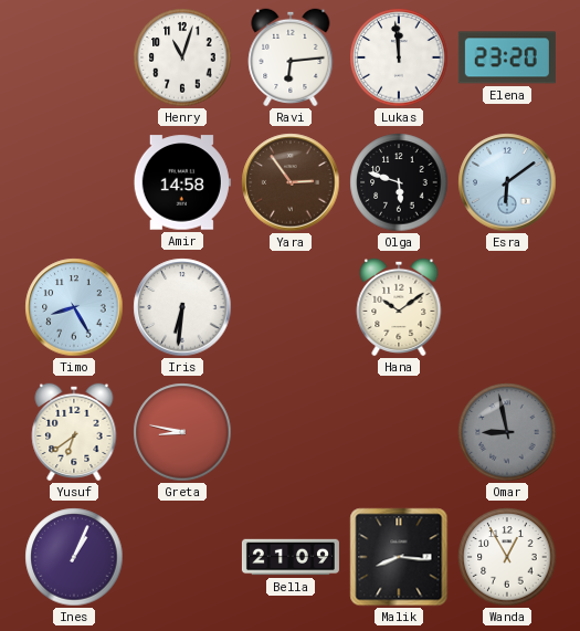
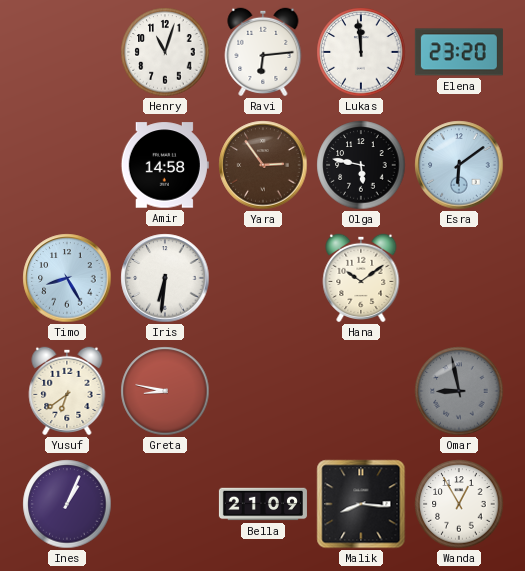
Olga: 5:48 -> 5:47 (361, 165)
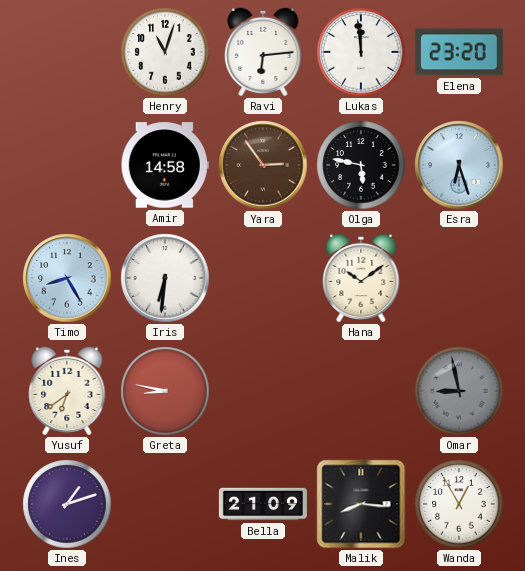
Esra: 6:09 -> 6:27 (459, 165)
Ines: 1:04 -> 1:12 (67, 504)
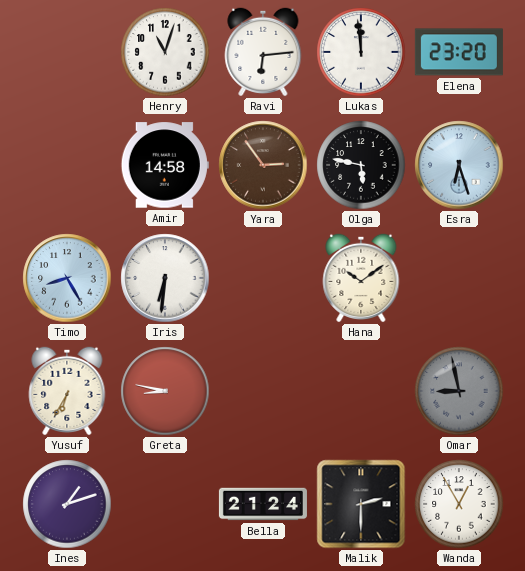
Yusuf: 6:39 -> 6:35 (67, 391)
Bella: 21:09 -> 21:24 (263, 504)
Malik: 8:16 -> 2:30 (361, 504)
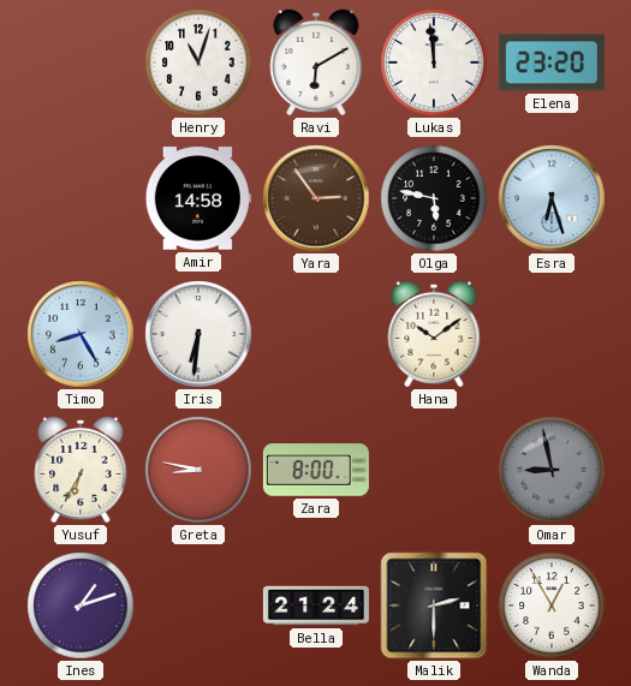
Ravi: 6:14 -> 6:10 (316, 62)
Zara: none -> 8:00 (316, 470)
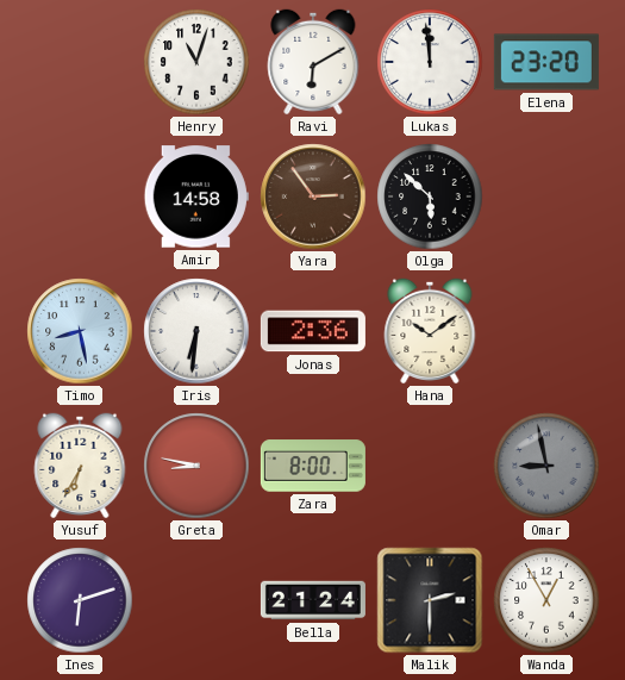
Olga: 5:47 -> 5:52 (430, 196)
Esra: 6:27 -> none (552, 198)
Timo: 8:25 -> 8:28 (80, 331)
Jonas: none -> 2:36 (313, 331)
Ines: 1:12 -> 6:12 (80, 600)
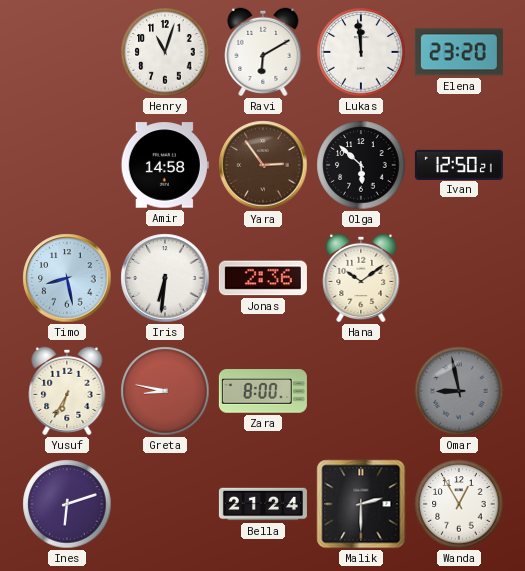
Ivan: none -> 12:50 (459, 164)
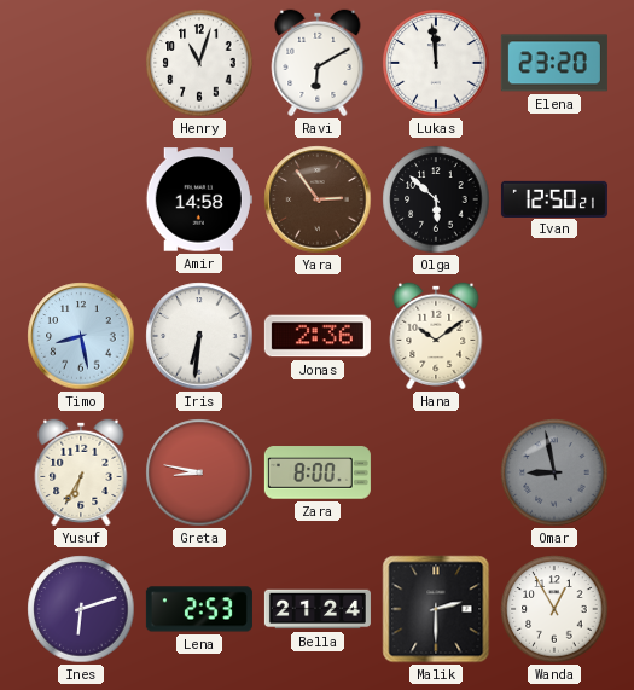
Lena: none -> 2:53 (199, 609)
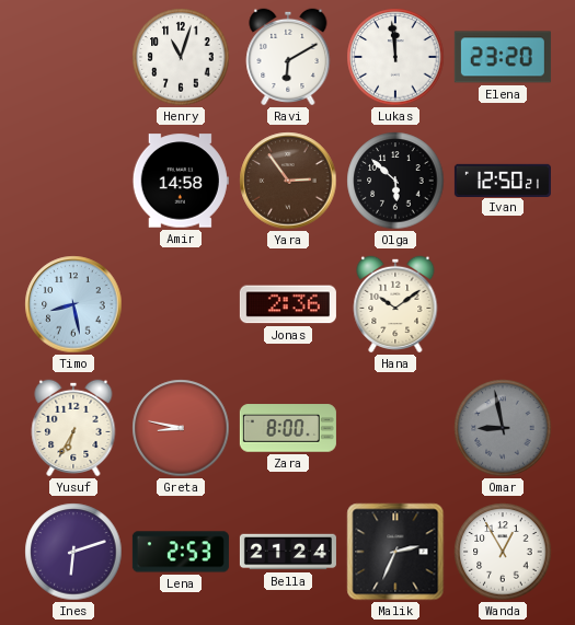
Iris: 6:31 -> none (199, 336)
Malik: 2:30 -> 2:34 (395, 552)
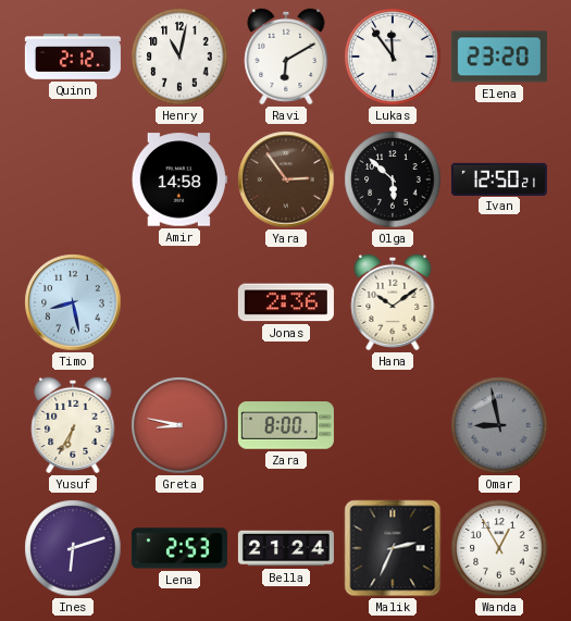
Quinn: none -> 2:12 (73, 57)
Henry: 11:03 -> 11:02 (179, 57)
Lukas: 11:59 -> 11:54 (393, 57)
